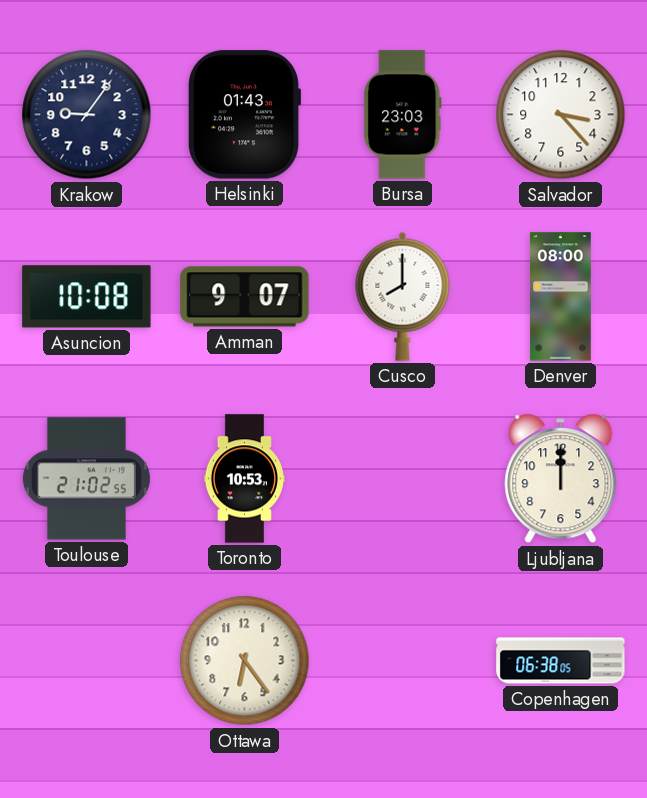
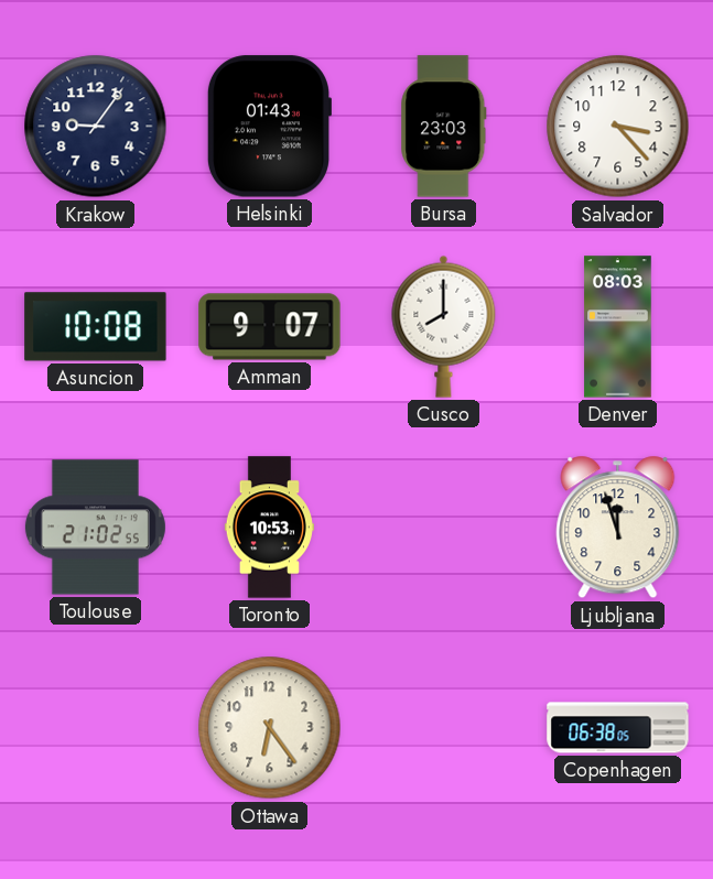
Denver: 08:00 -> 08:03 (618, 327)
Ljubljana: 12:00 -> 11:57 (618, 528)
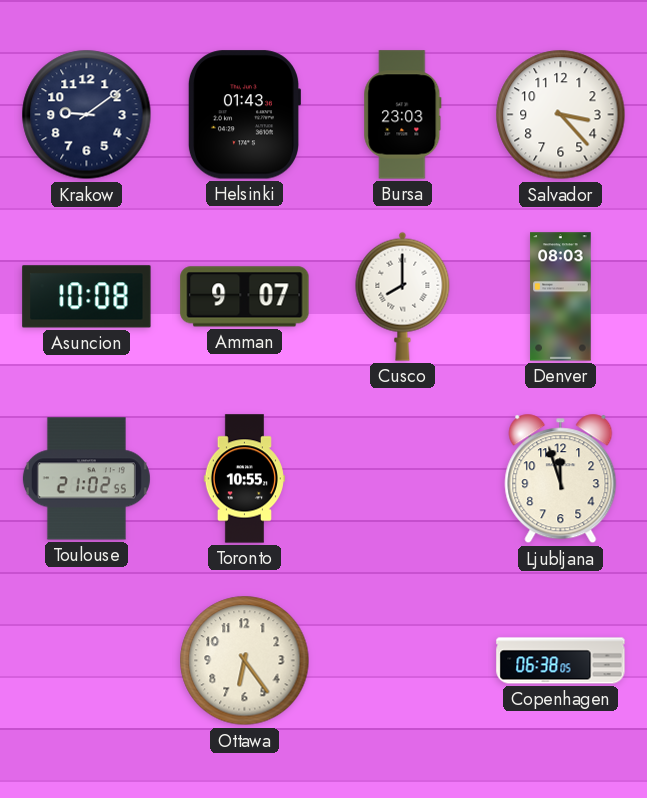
Krakow: 9:06 -> 9:09 (87, 115)
Toronto: 10:53 -> 10:55 (244, 479)
